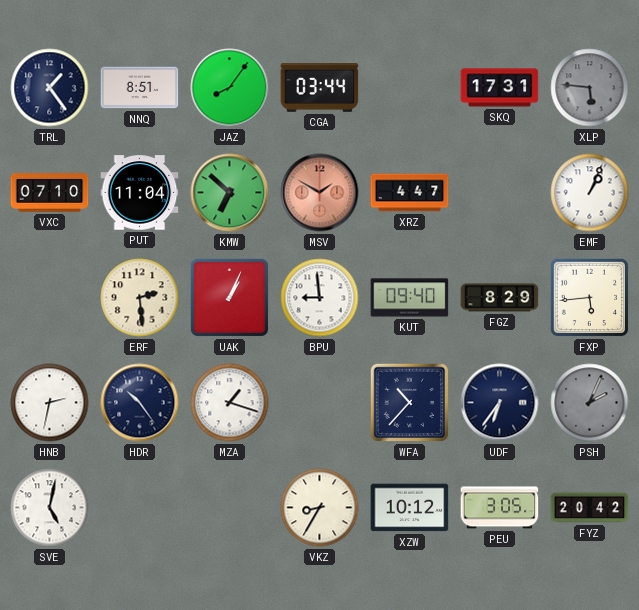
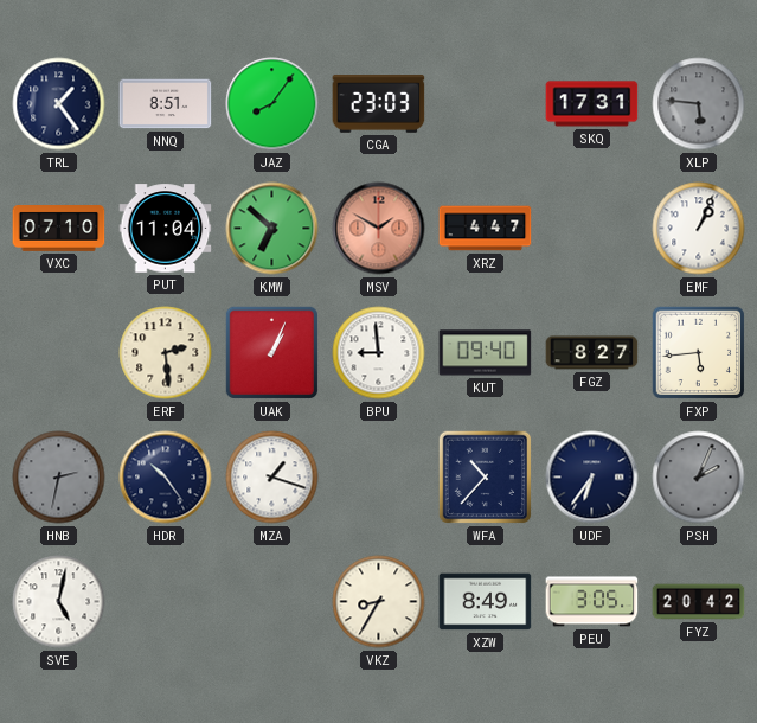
CGA: 03:44 -> 23:03 (379, 104)
FGZ: 8:29 -> 8:27 (592, 353)
HNB dial: white -> grey (59, 478)
XZW: 10:12 -> 8:49 (486, 602)
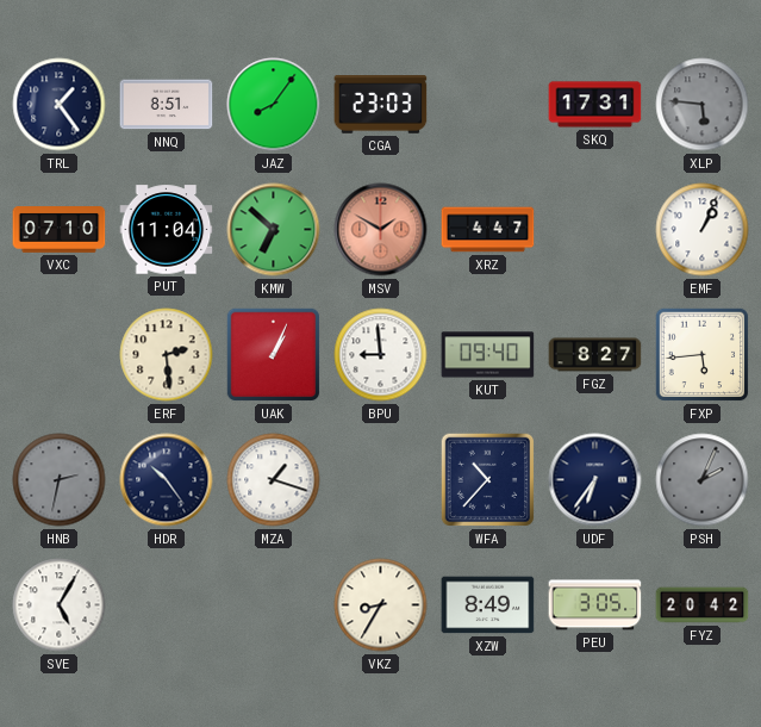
SVE: 5:02 -> 5:05 (60, 605)
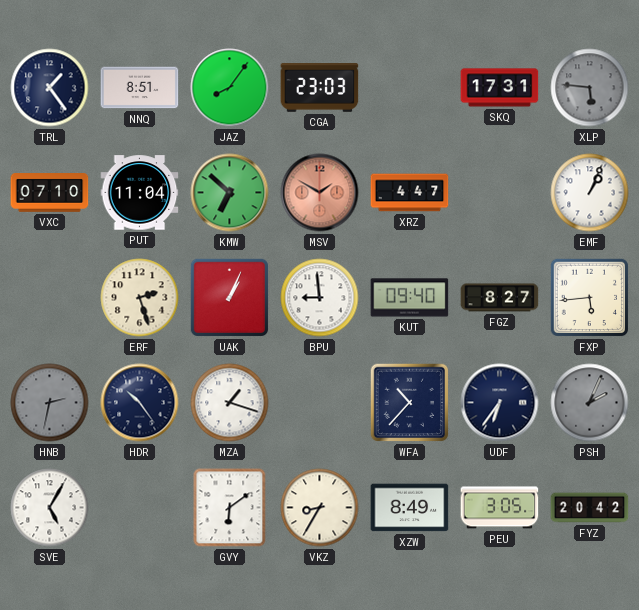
ERF: 2:29 -> 2:27 (140, 298)
GVY: none -> 6:09 (230, 508)
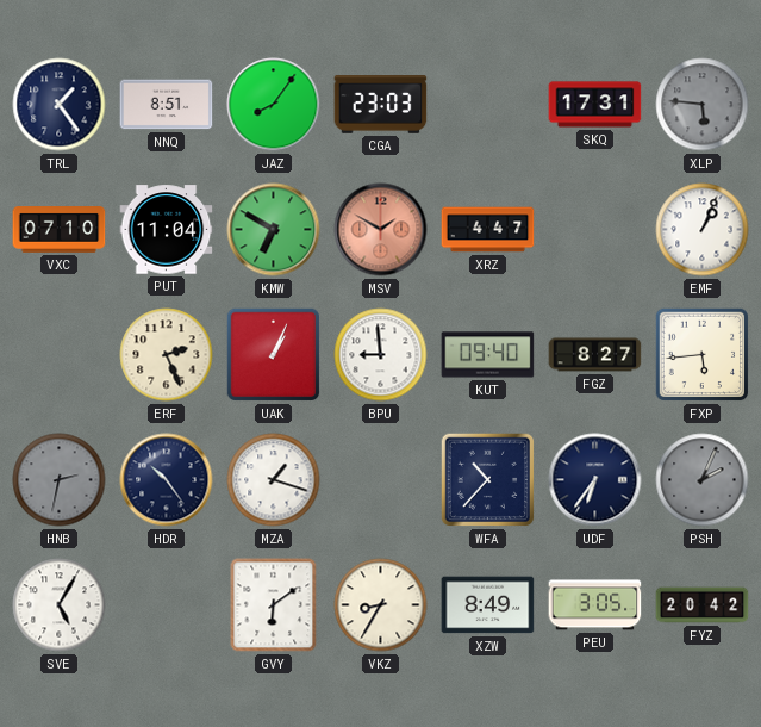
KMW: 6:52 -> 6:50 (274, 230)
ERF: 2:27 -> 2:26 (167, 355)
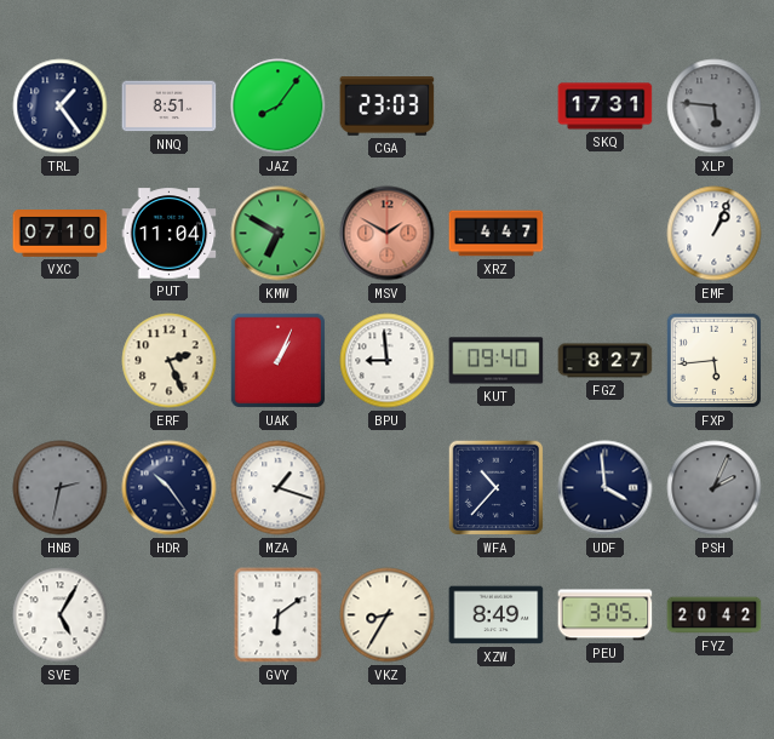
UDF: 6:36 -> 3:59 (606, 488)
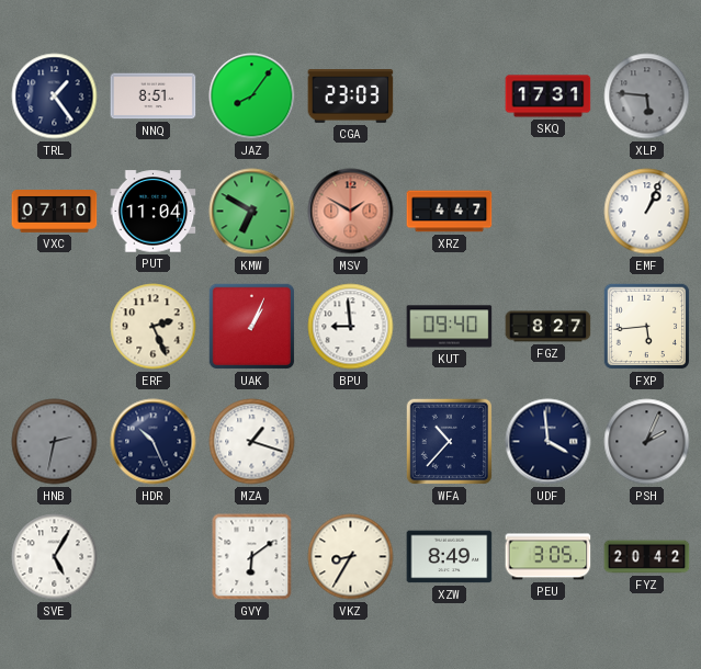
HDR: 10:24 -> 10:26 (154, 442)
